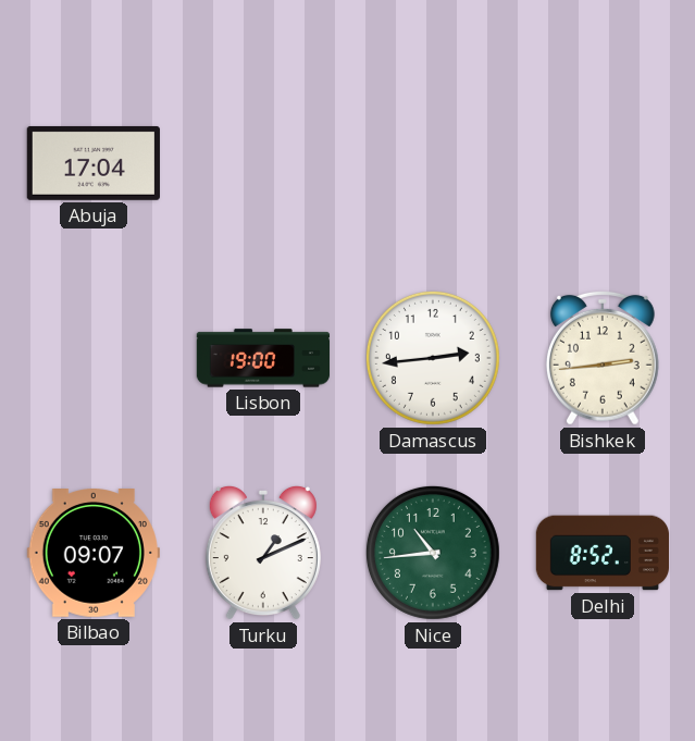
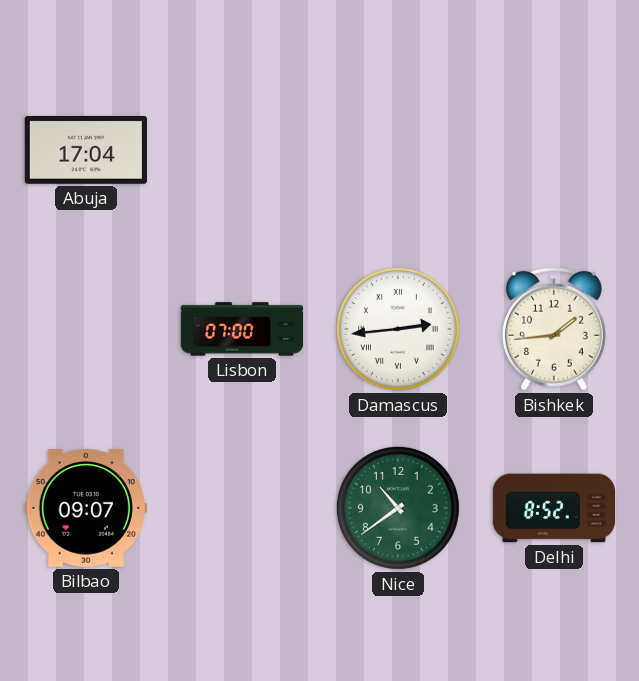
Lisbon: 19:00 -> 07:00 (242, 329)
Damascus numerals: Arabic -> Roman (398, 329)
Bishkek: 2:44 -> 1:44 (554, 329)
Turku: 1:11 -> none (263, 553)
Nice: 10:44 -> 10:39 (398, 508)
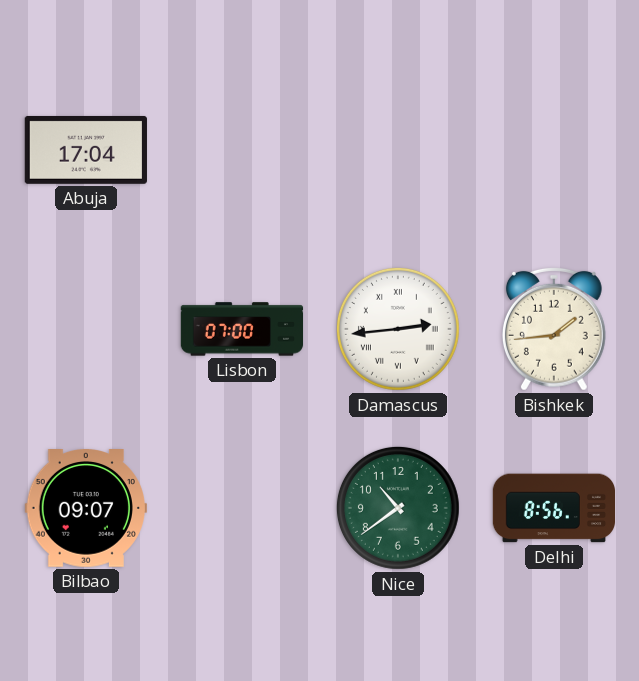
Delhi: 8:52 -> 8:56 (554, 508)
